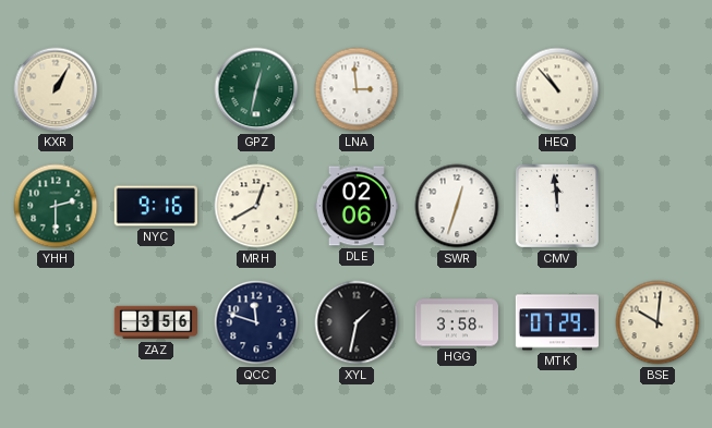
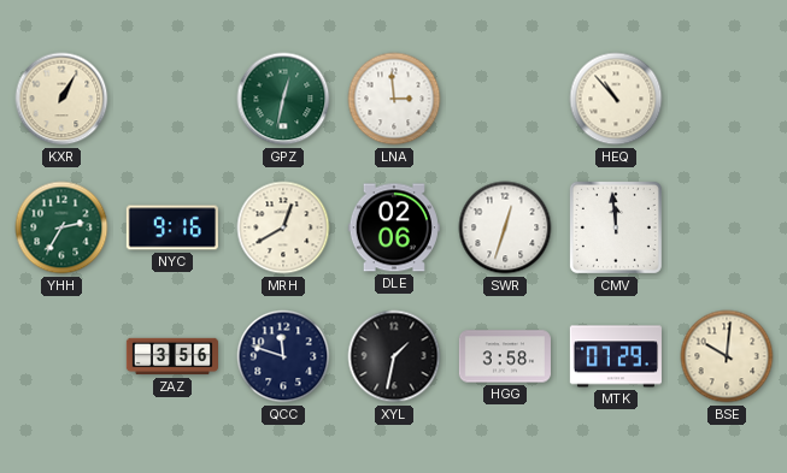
YHH: 2:30 -> 2:35 (61, 227)
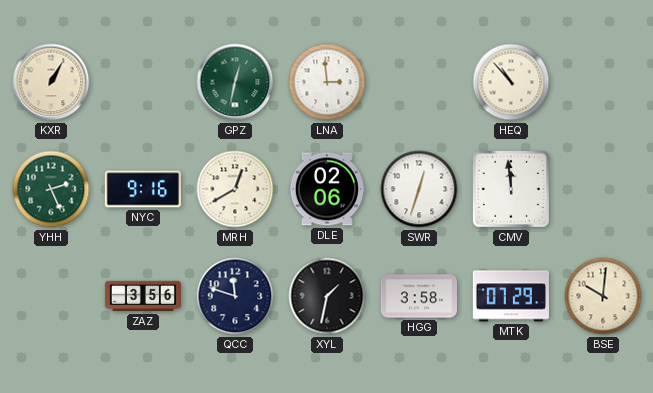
YHH: 2:35 -> 2:26 (51, 189)
